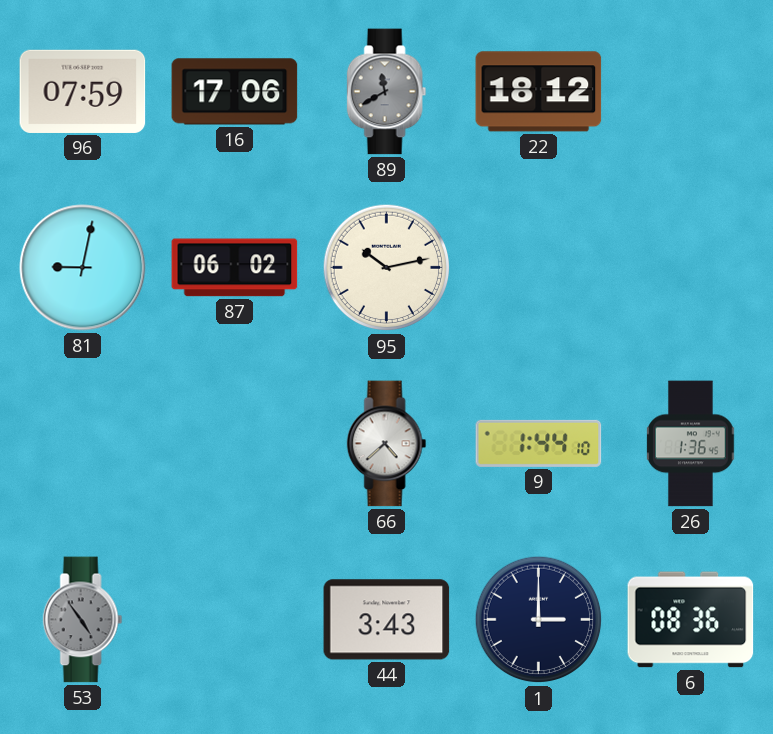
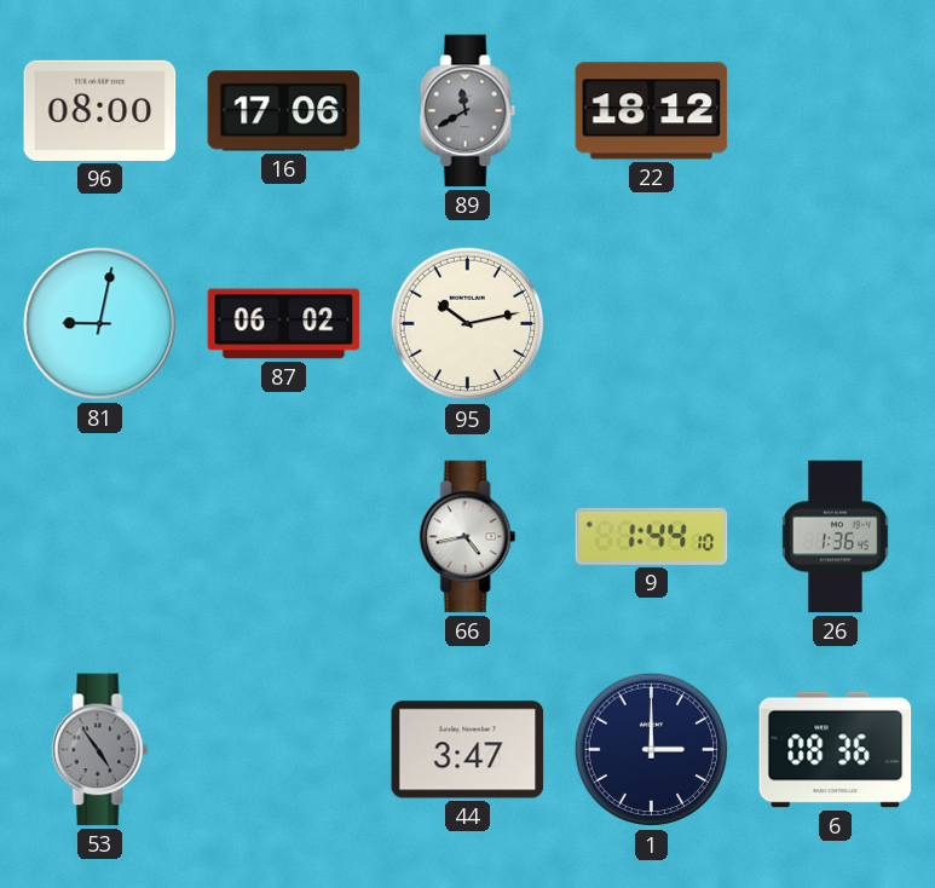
96: 07:59 -> 08:00 (100, 110)
66: 4:38 -> 4:43 (468, 537)
44: 3:43 -> 3:47 (468, 750)
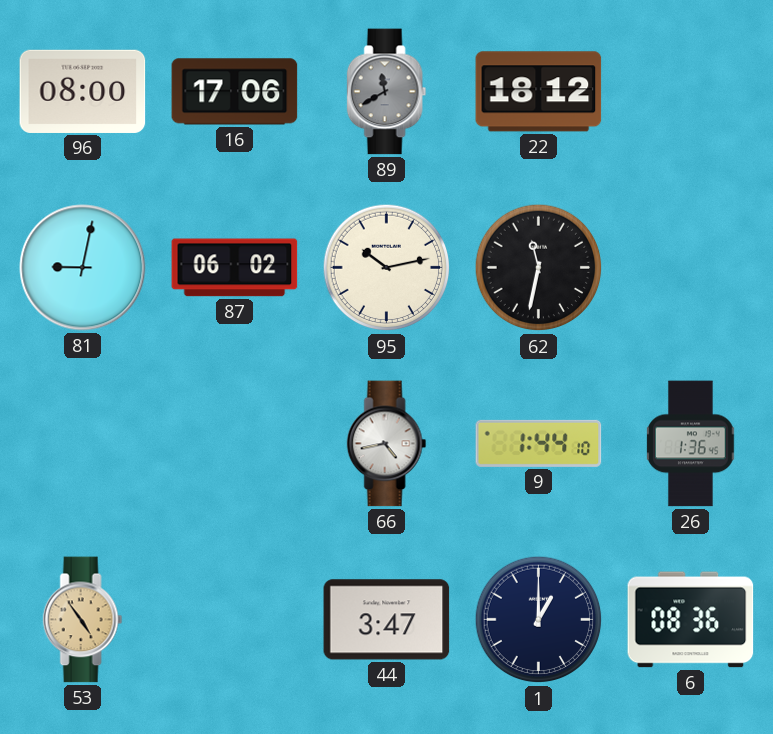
62: none -> 11:32 (539, 268)
53 dial: grey -> champagne (83, 620)
1: 3:00 -> 1:00 (539, 620)
